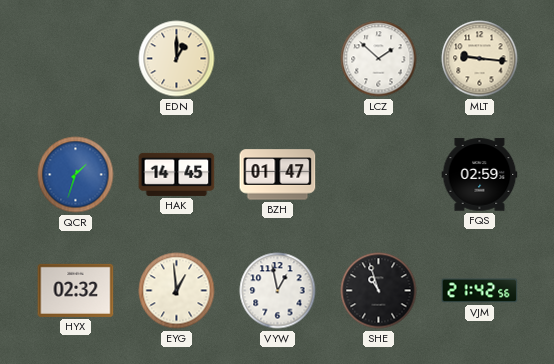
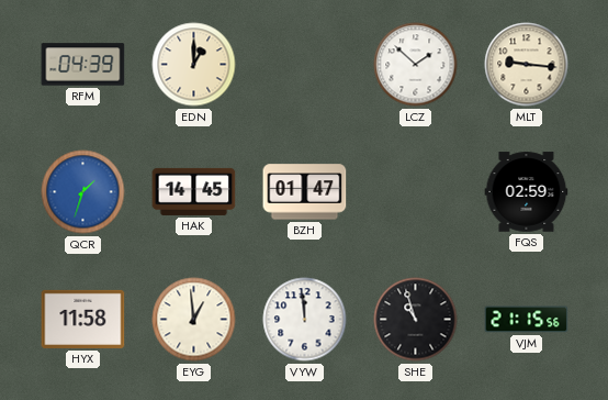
RFM: none -> 04:39 (83, 65)
HYX: 02:32 -> 11:58 (83, 319)
VYW: 12:58 -> 11:59 (305, 320)
VJM: 21:42 -> 21:15 (527, 320)
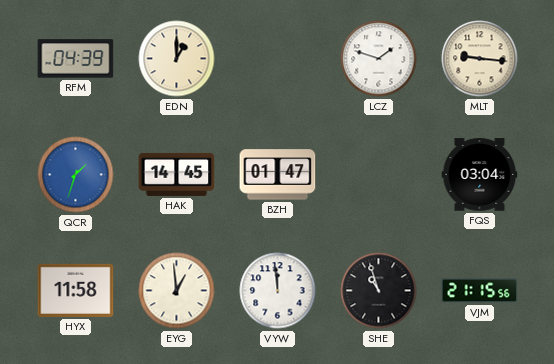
LCZ: 1:52 -> 1:48 (379, 59)
FQS: 02:59 -> 03:04 (480, 175)
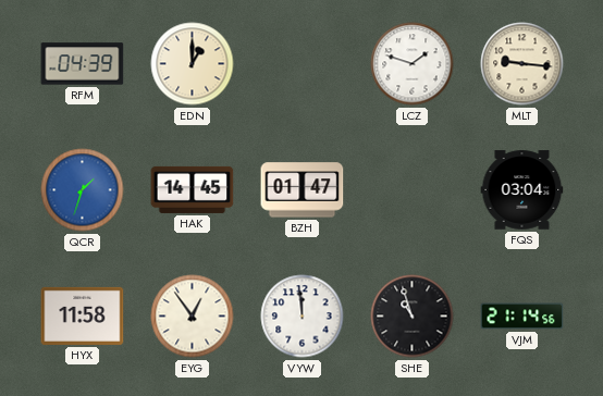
EYG: 12:59 -> 12:54 (193, 317)
VJM: 21:15 -> 21:14 (522, 317)
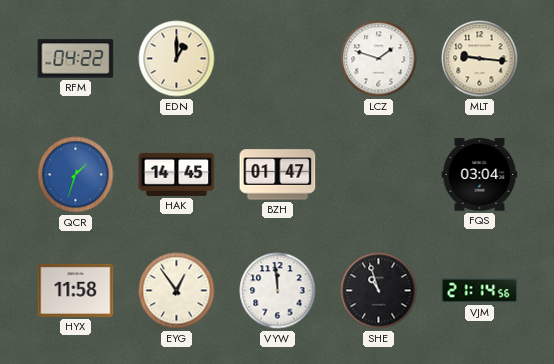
RFM: 04:39 -> 04:22 (76, 59)
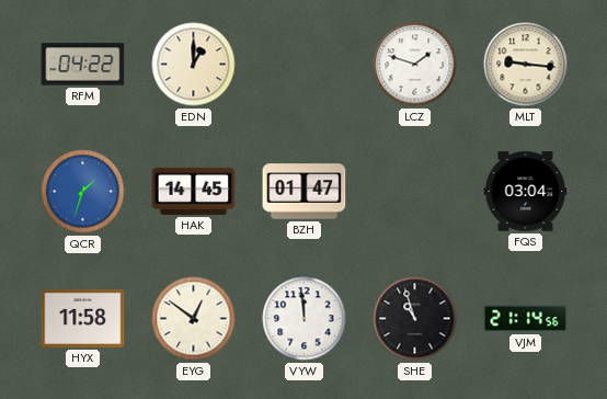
EYG: 12:54 -> 12:51 (194, 319)
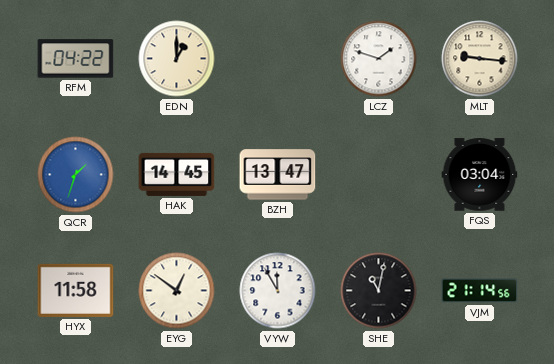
BZH: 01:47 -> 13:47 (278, 175)
VYW: 11:59 -> 11:55 (278, 291)
SHE: 10:57 -> 11:02 (379, 291)
